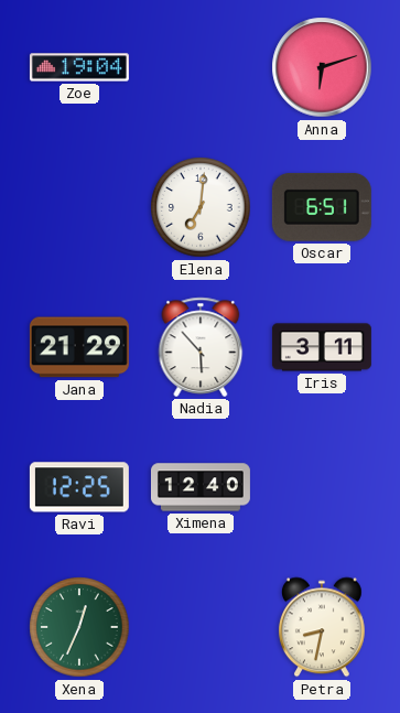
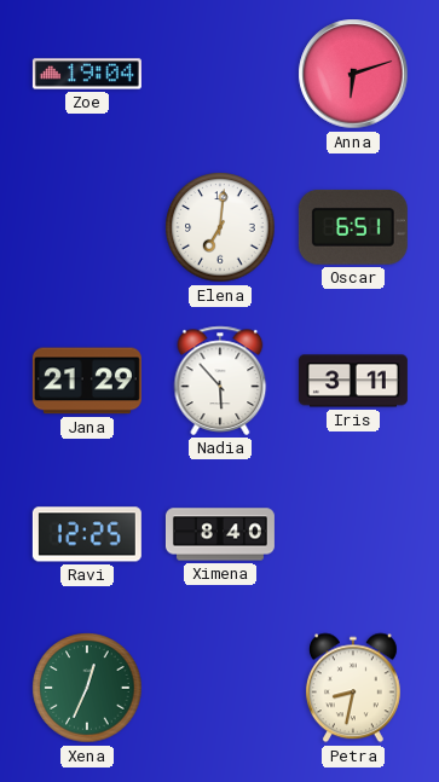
Ximena: 12:40 -> 8:40 (220, 534)
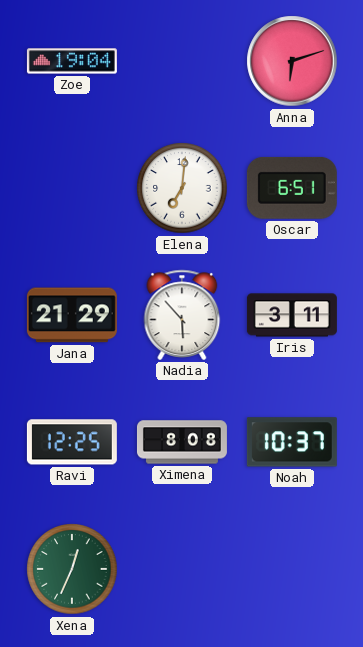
Ximena: 8:40 -> 8:08 (182, 442)
Noah: none -> 10:37 (292, 442)
Petra: 8:32 -> none (353, 688)
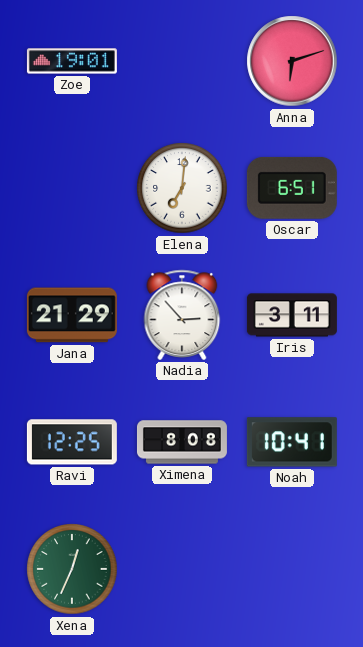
Zoe: 19:04 -> 19:01 (72, 61)
Nadia: 5:53 -> 2:53 (182, 315)
Noah: 10:37 -> 10:41 (292, 442)
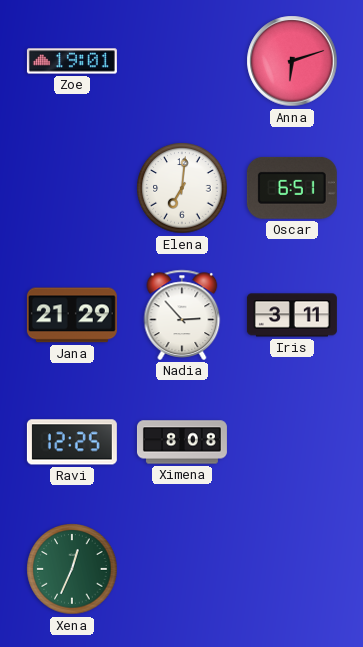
Noah: 10:41 -> none (292, 442)
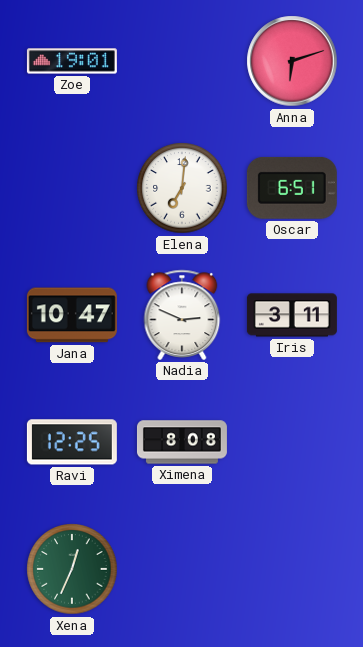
Jana: 21:29 -> 10:47 (72, 315)
Nadia: 2:53 -> 2:49 (182, 315)
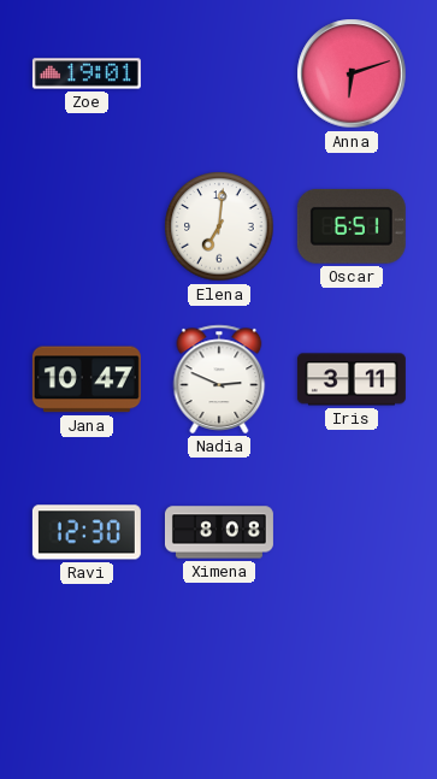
Ravi: 12:25 -> 12:30 (87, 532)
Xena: 12:34 -> none (72, 569)
